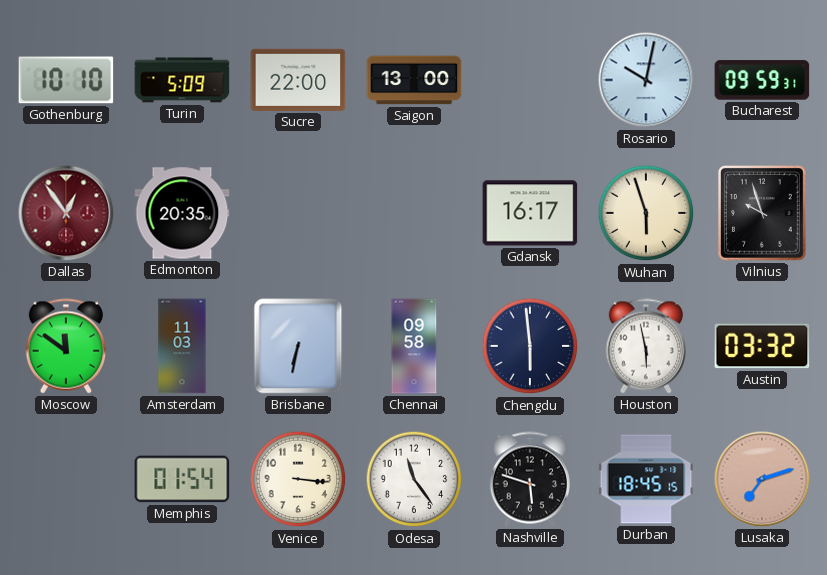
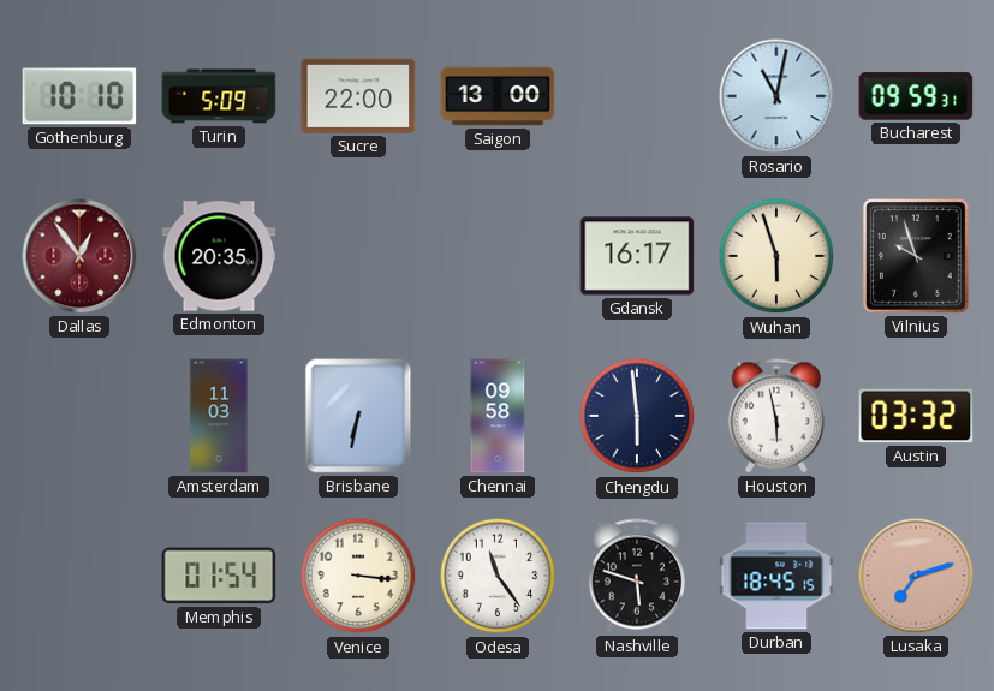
Rosario: 10:02 -> 11:02 (776, 96)
Moscow: 11:51 -> none (65, 346)
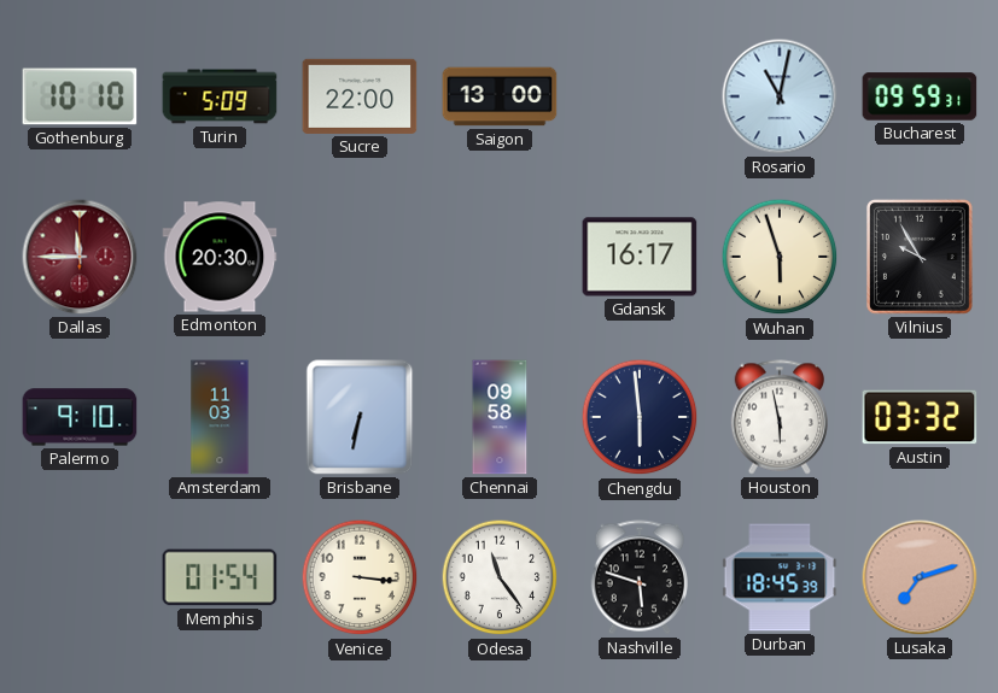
Dallas: 12:54 -> 11:45 (80, 257)
Edmonton: 20:35 -> 20:30 (220, 257)
Vilnius: 9:57 -> 9:55 (920, 257)
Palermo: none -> 9:10 (80, 417)
Durban: 18:45:15 -> 18:45:39 (780, 577)
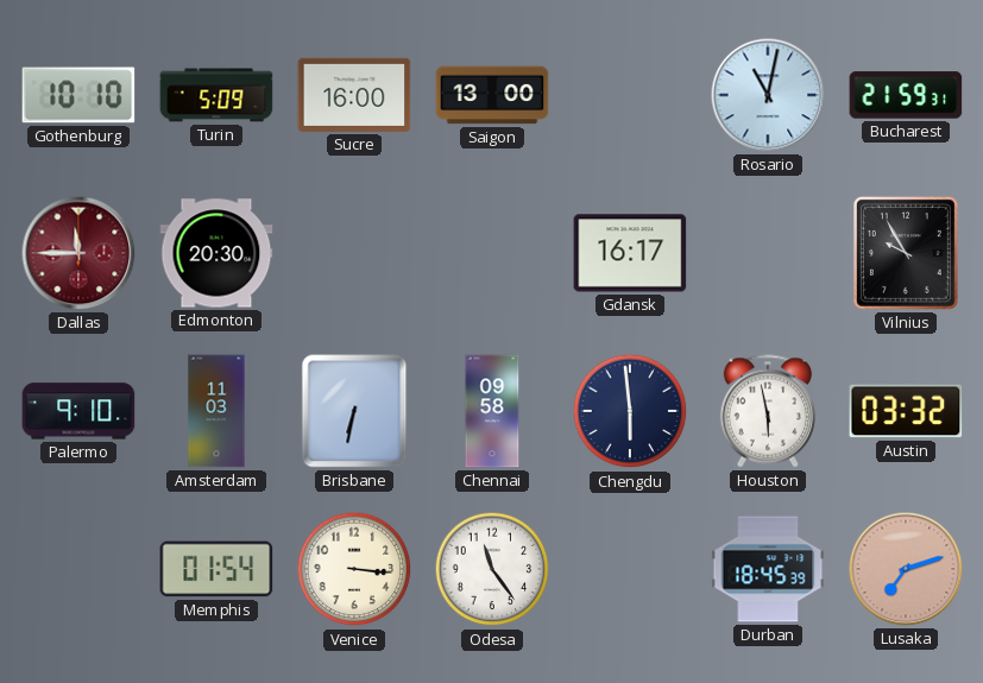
Sucre: 22:00 -> 16:00 (354, 95)
Bucharest: 09:59 -> 21:59 (906, 95)
Wuhan: 5:57 -> none (780, 257)
Nashville: 5:48 -> none (638, 577)
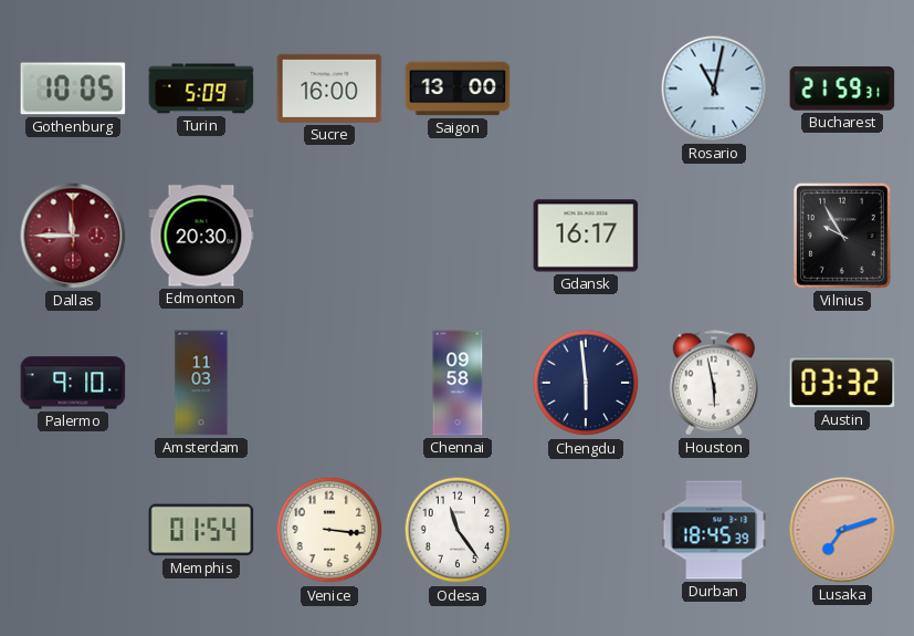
Gothenburg: 10:10 -> 10:05 (73, 88)
Brisbane: 6:32 -> none (354, 411)
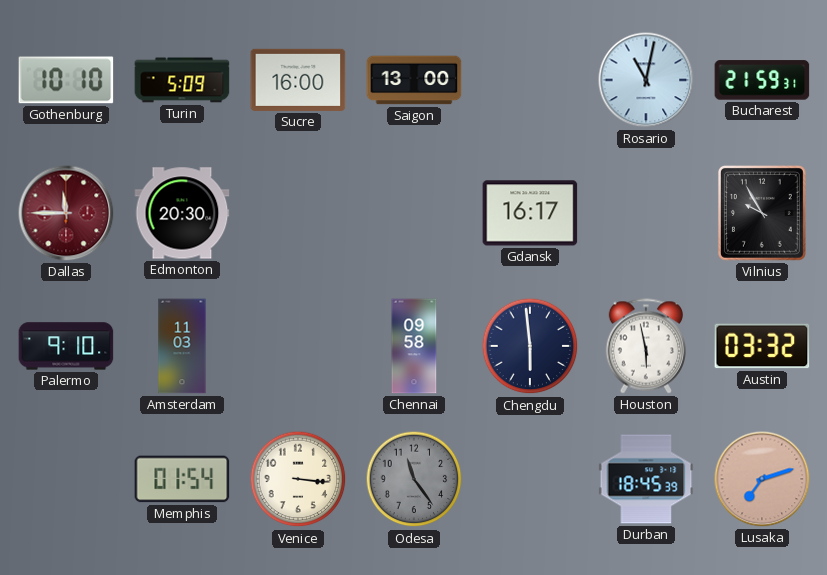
Gothenburg: 10:05 -> 10:10 (66, 80)
Odesa dial: white -> grey (414, 479)
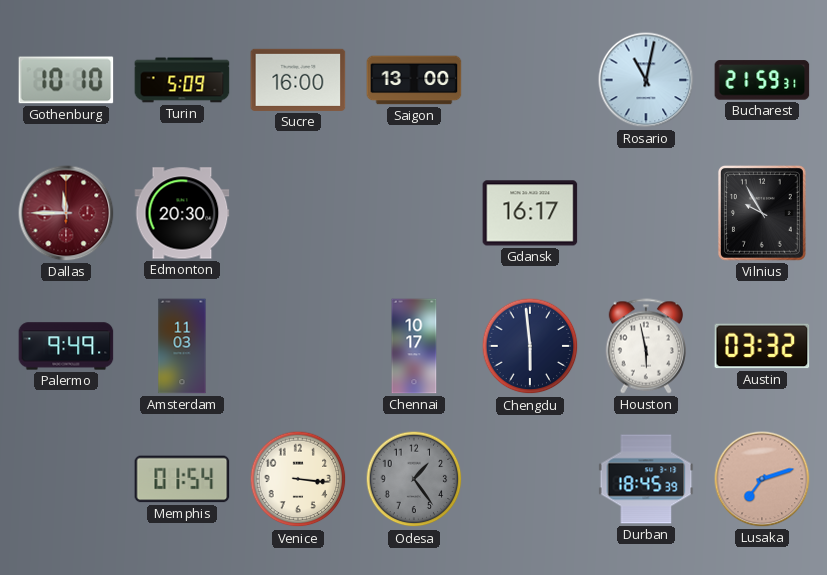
Palermo: 9:10 -> 9:49 (66, 346)
Chennai: 09:58 -> 10:17 (414, 346)
Odesa: 11:24 -> 1:24 (414, 479)
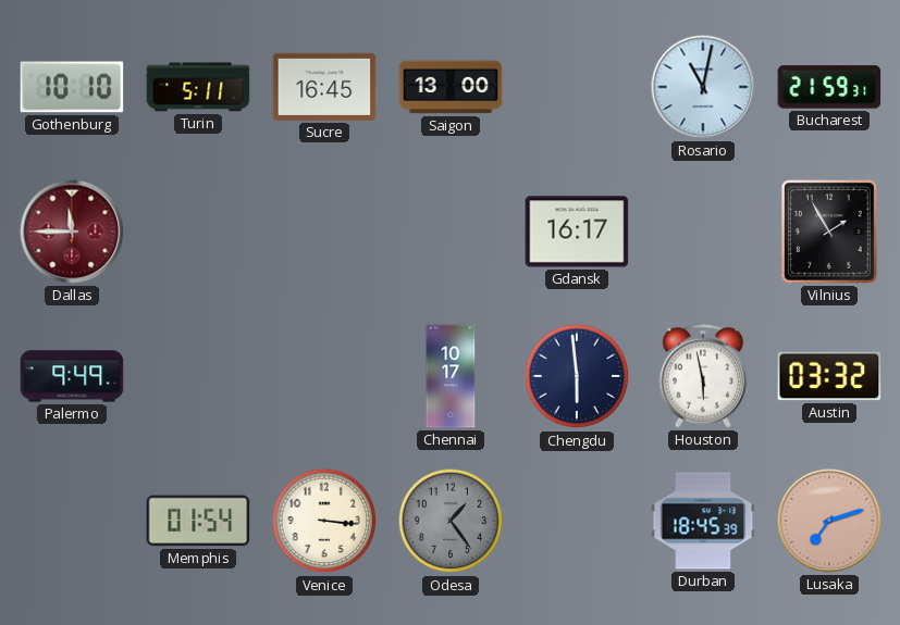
Turin: 5:09 -> 5:11 (198, 87)
Sucre: 16:00 -> 16:45 (324, 87)
Edmonton: 20:30 -> none (182, 213)
Vilnius: 9:55 -> 1:55 (829, 232)
Amsterdam: 11:03 -> none (182, 346)
